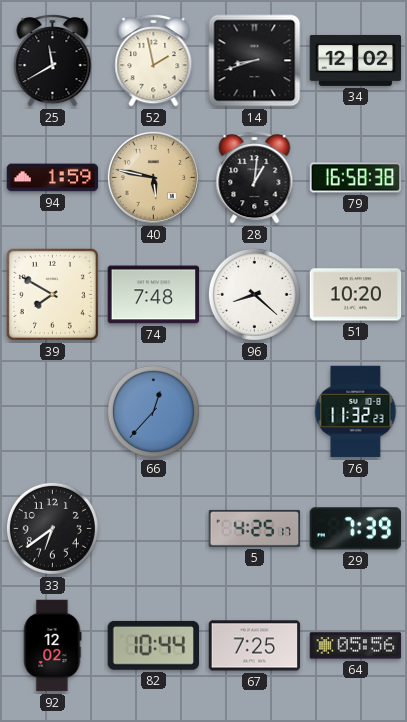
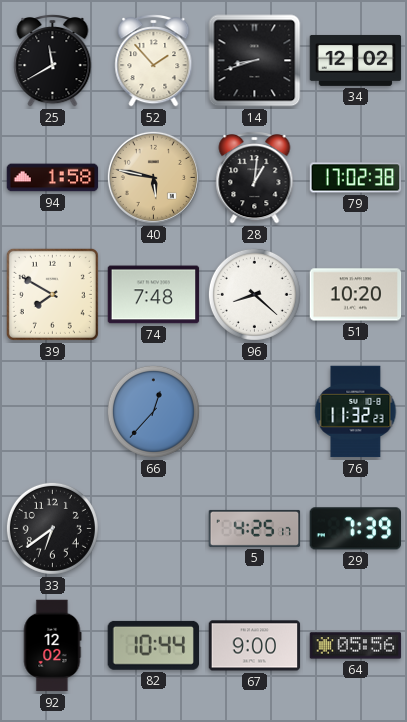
52: 1:58 -> 1:53 (154, 61)
94: 1:59 -> 1:58 (53, 178)
79: 16:58 -> 17:02 (356, 178)
67: 7:25 -> 9:00 (255, 646)
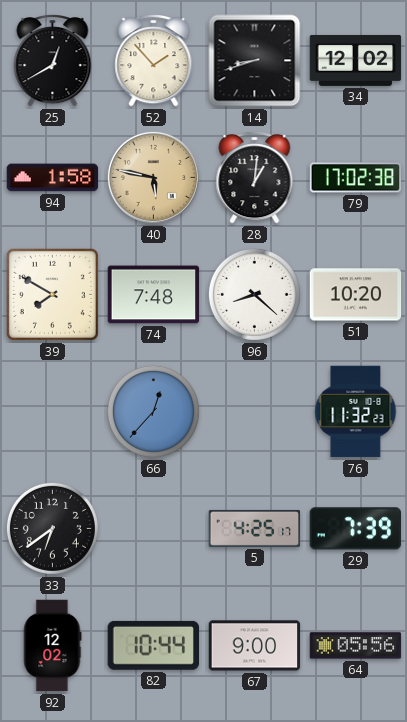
25: 11:40 -> 12:40 (53, 61)
